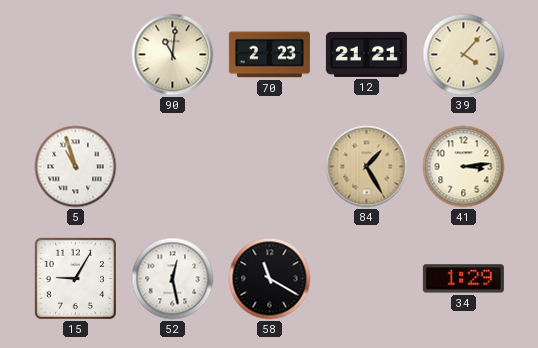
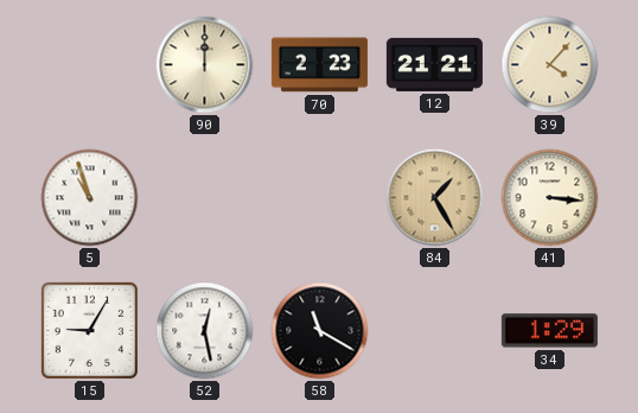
90: 11:01 -> 12:00 (205, 65)
41: 3:14 -> 3:16 (550, 198)
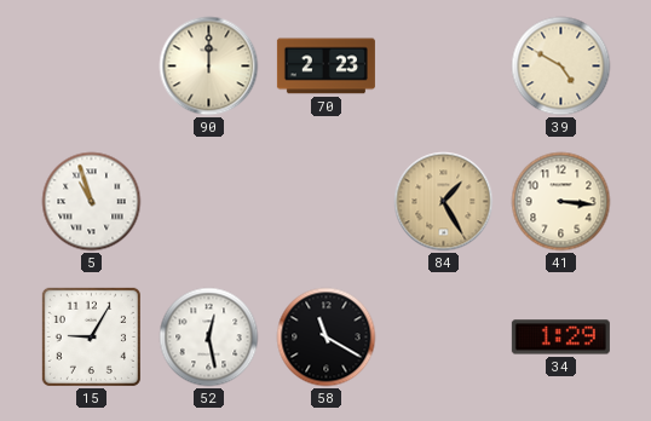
12: 21:21 -> none (434, 64)
39: 4:07 -> 4:50 (561, 67)
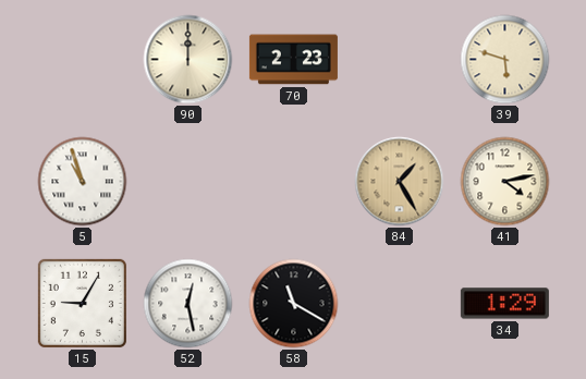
39: 4:50 -> 5:48 (505, 60)
41: 3:16 -> 4:13 (505, 182)
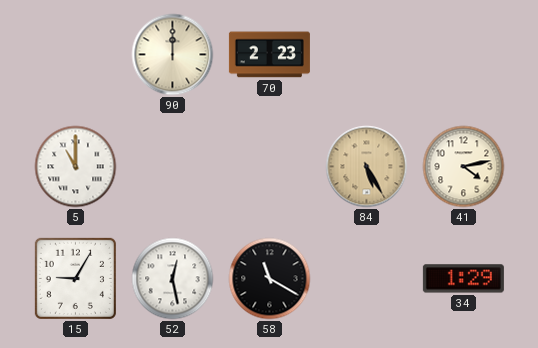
39: 5:48 -> none (505, 60)
5: 10:57 -> 11:00 (76, 167)
84: 1:25 -> 5:25 (367, 167)
